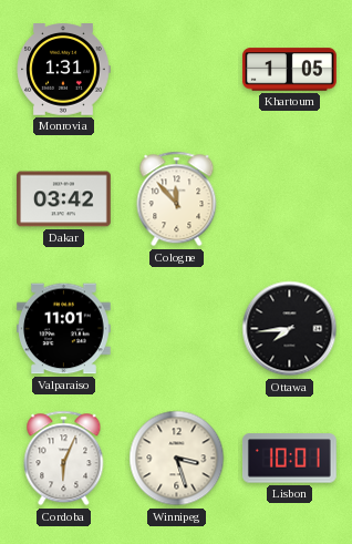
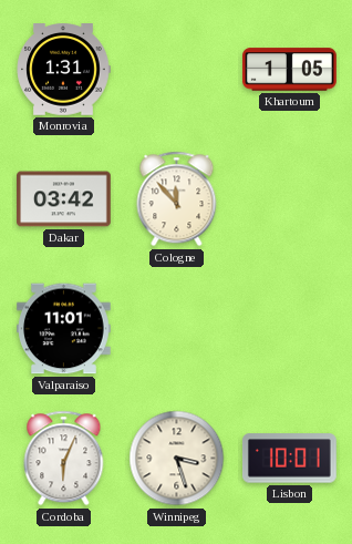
Ottawa: 7:44 -> none (290, 329)
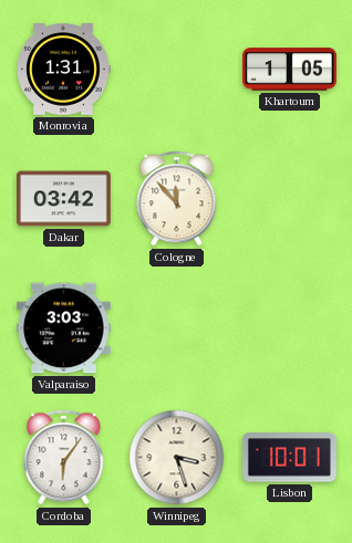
Valparaiso: 11:01 -> 3:03 (64, 328)
Cordoba: 6:04 -> 6:06 (64, 458)
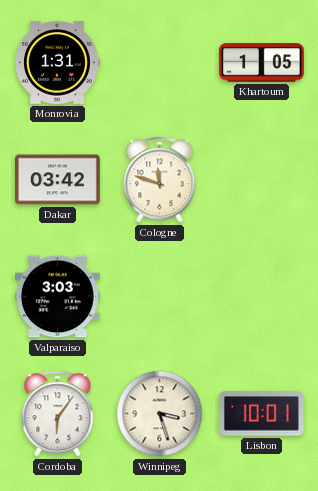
Cologne: 11:53 -> 11:48 (160, 180)
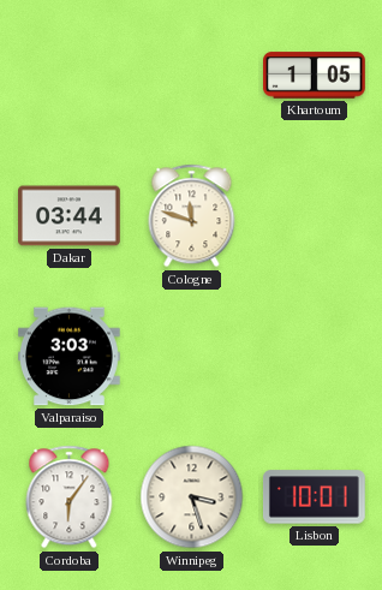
Monrovia: 1:31 -> none (57, 63)
Dakar: 03:42 -> 03:44 (70, 216)
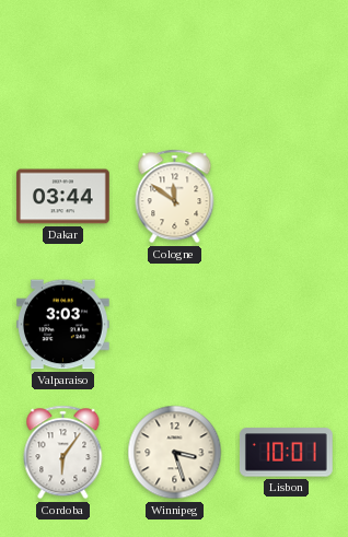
Khartoum: 1:05 -> none (315, 76)
Cologne: 11:48 -> 11:51 (175, 197)
